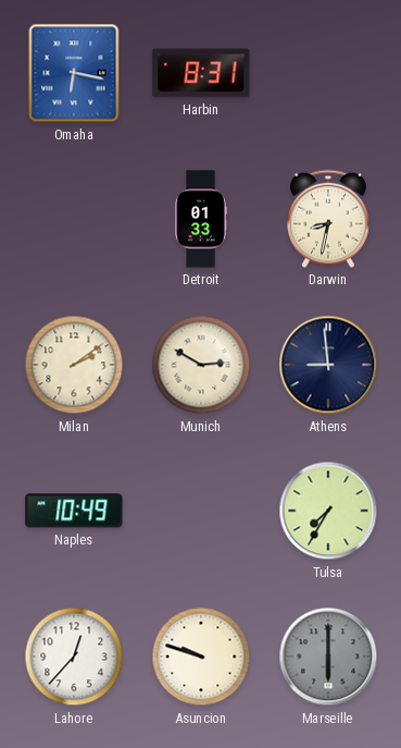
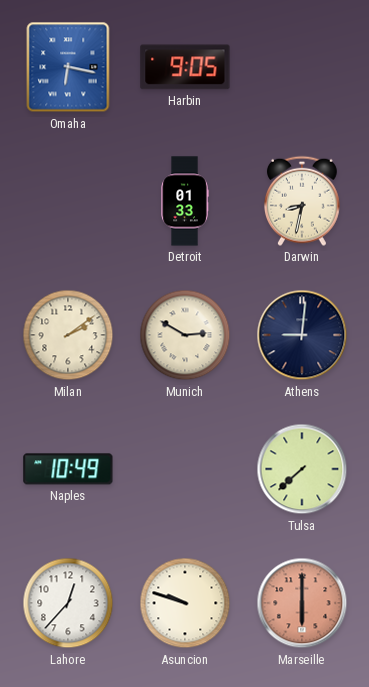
Harbin: 8:31 -> 9:05 (185, 67)
Athens: 8:59 -> 9:01 (302, 335)
Tulsa: 7:35 -> 7:38 (302, 469)
Marseille dial: grey -> salmon (302, 603)
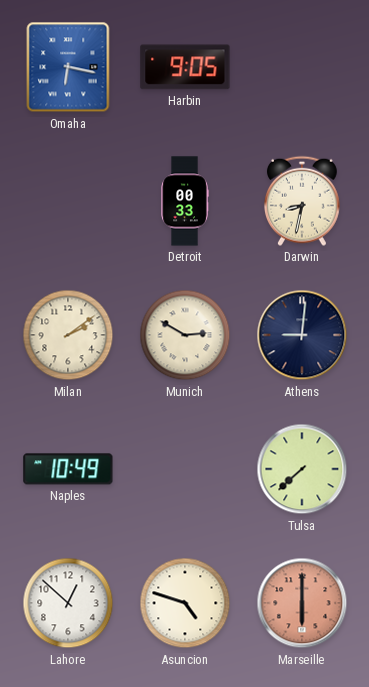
Detroit: 01:33 -> 00:33 (185, 201)
Lahore: 12:37 -> 12:52 (68, 603)
Asuncion: 9:48 -> 4:48 (185, 603)
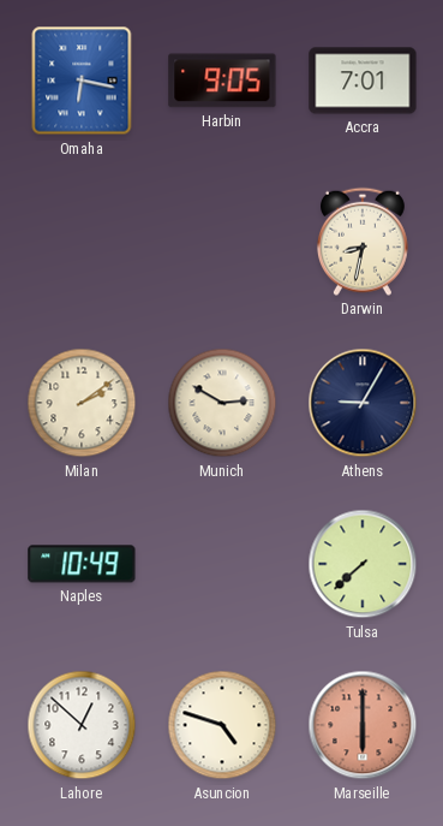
Accra: none -> 7:01 (363, 81)
Detroit: 00:33 -> none (185, 201)
Athens: 9:01 -> 9:05 (363, 403)
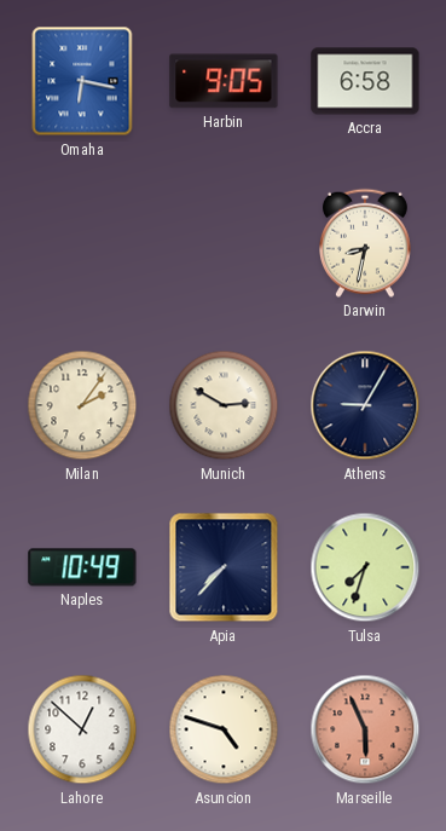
Accra: 7:01 -> 6:58 (365, 81)
Milan: 2:09 -> 2:06 (82, 405)
Apia: none -> 7:37 (224, 567)
Tulsa: 7:38 -> 7:33 (365, 567)
Marseille: 6:00 -> 5:56 (365, 729)
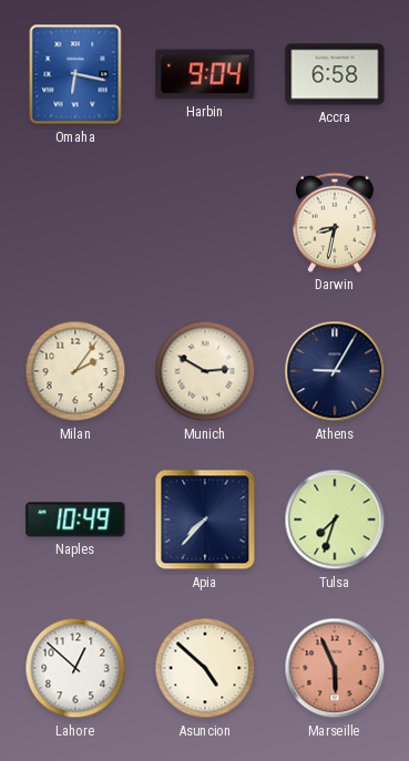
Harbin: 9:05 -> 9:04 (205, 74)
Asuncion: 4:48 -> 4:52 (205, 668)
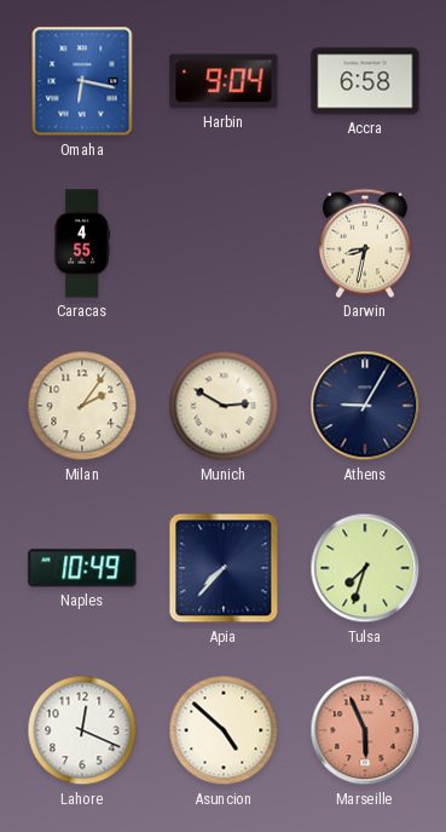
Caracas: none -> 4:55 (82, 243)
Lahore: 12:52 -> 12:19 (82, 730)
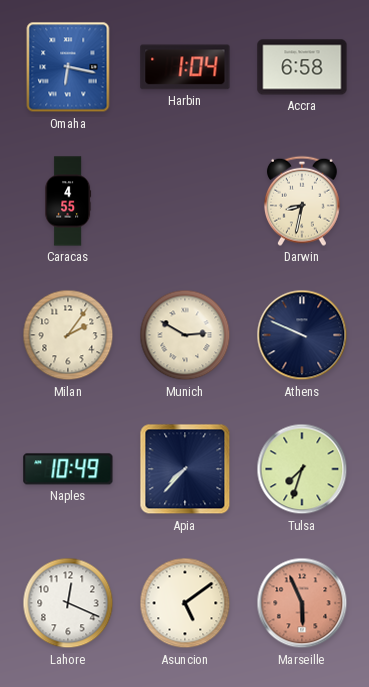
Harbin: 9:04 -> 1:04 (185, 67)
Athens: 9:05 -> 9:49 (302, 335)
Asuncion: 4:52 -> 5:09 (185, 603)
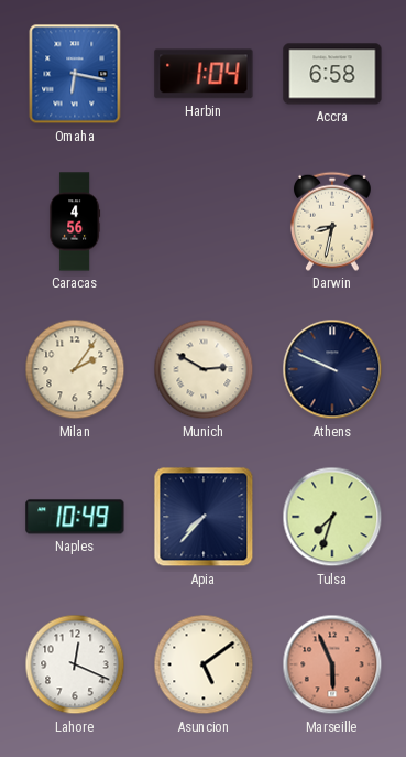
Caracas: 4:55 -> 4:56 (75, 221)
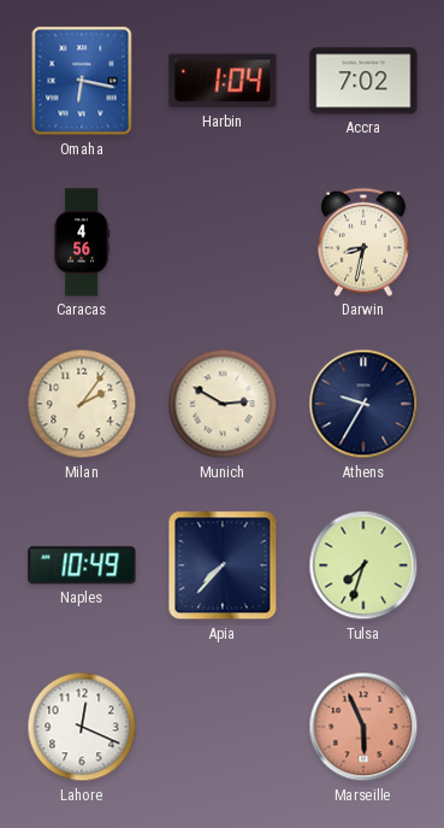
Accra: 6:58 -> 7:02 (363, 81)
Athens: 9:49 -> 9:35 (363, 404)
Asuncion: 5:09 -> none (204, 664)
